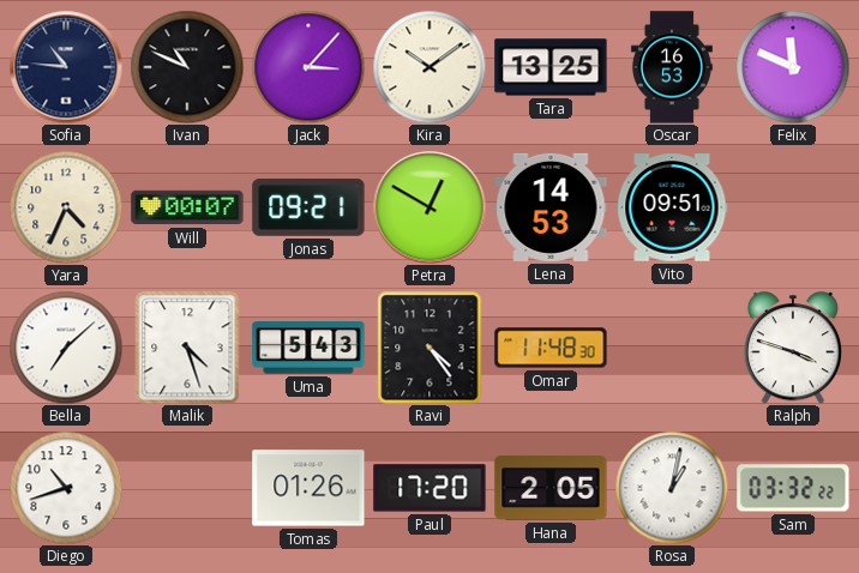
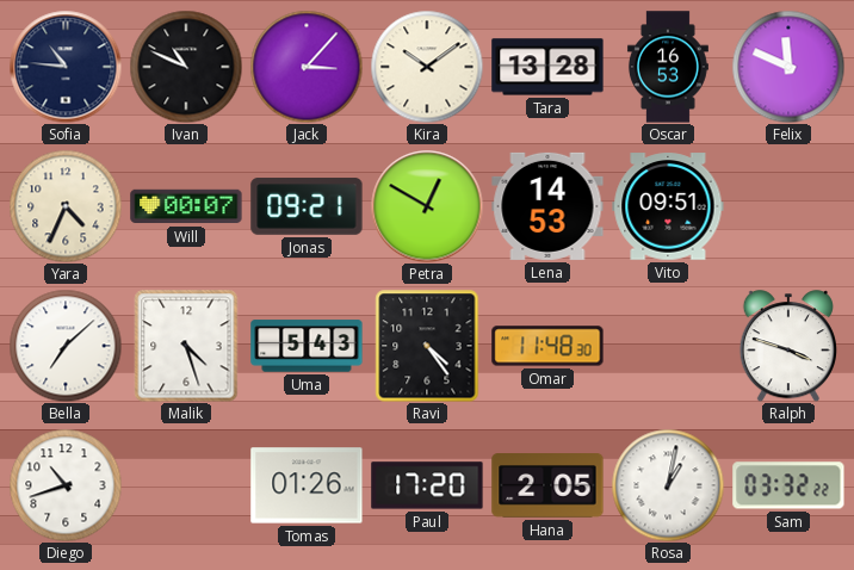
Tara: 13:25 -> 13:28 (547, 67)
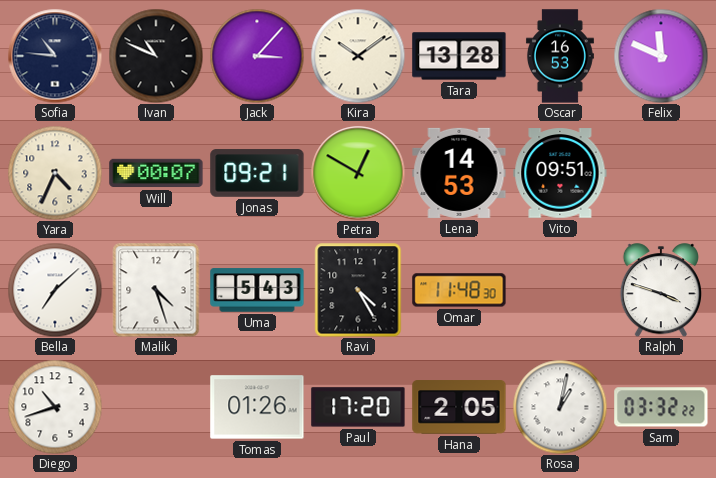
Ravi: 4:24 -> 4:25 (358, 290)
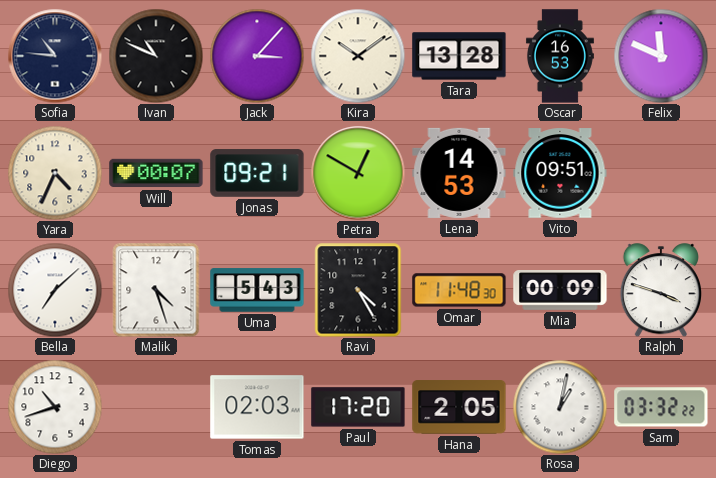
Mia: none -> 00:09 (560, 291)
Tomas: 01:26 -> 02:03 (257, 407)
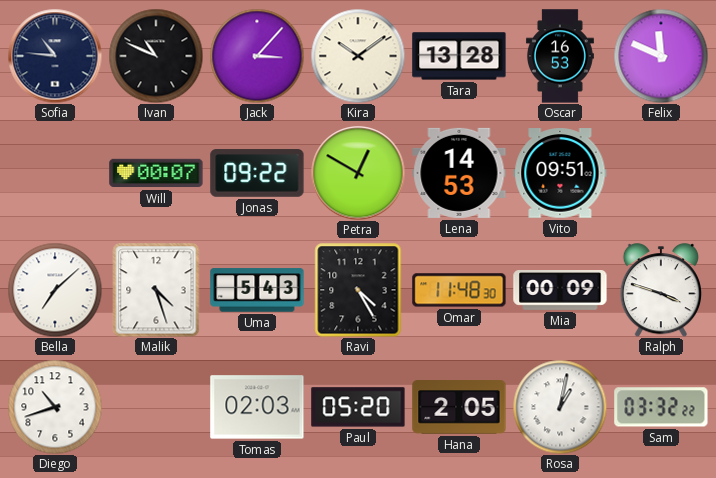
Yara: 4:34 -> none (55, 173)
Jonas: 09:21 -> 09:22 (257, 173)
Paul: 17:20 -> 05:20 (358, 407)
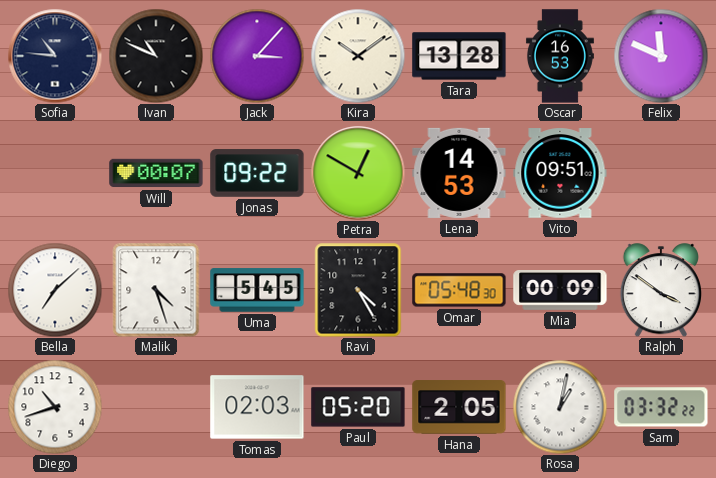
Uma: 5:43 -> 5:45 (257, 290)
Omar: 11:48 -> 05:48 (459, 290)
Ralph: 3:48 -> 3:51 (661, 290)
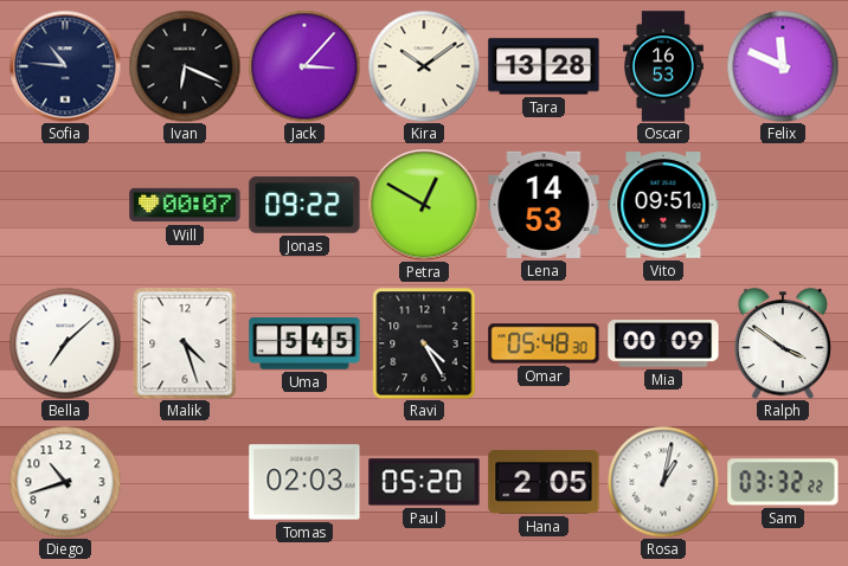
Ivan: 10:49 -> 6:19 (185, 66)
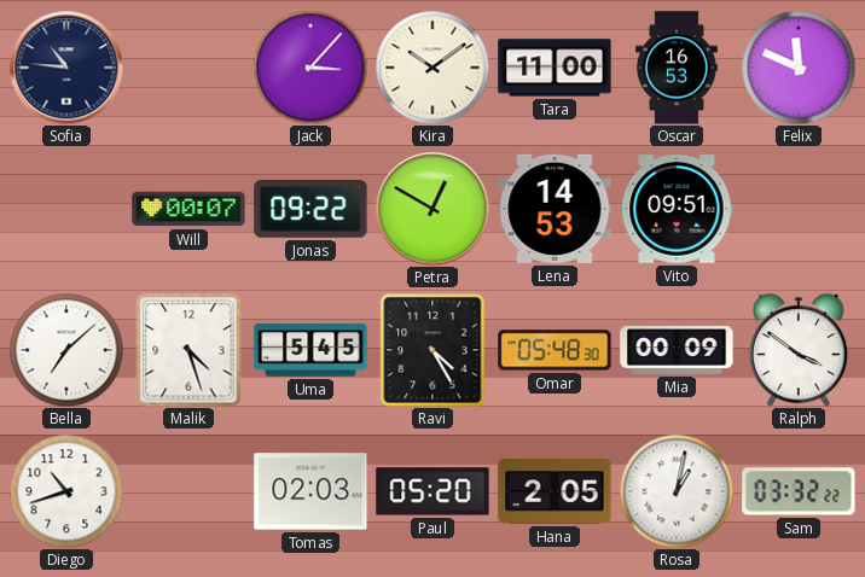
Ivan: 6:19 -> none (185, 66)
Tara: 13:28 -> 11:00 (555, 68)
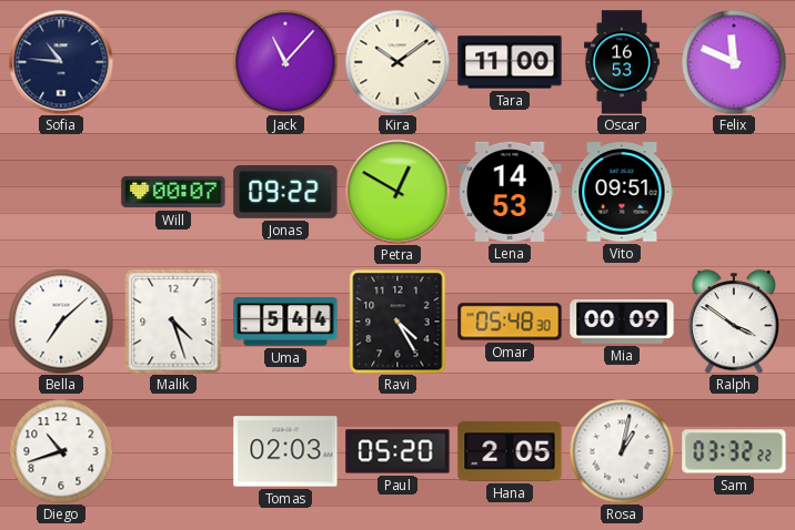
Jack: 3:07 -> 11:07 (285, 62)
Uma: 5:45 -> 5:44 (285, 322)
